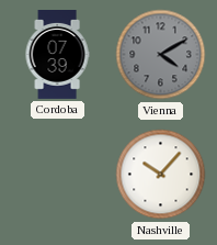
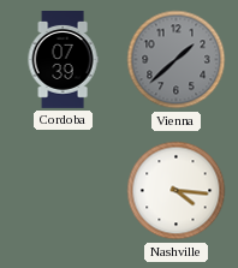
Vienna: 4:10 -> 1:38 (177, 60)
Nashville: 10:07 -> 4:16 (177, 191)
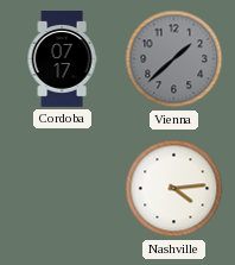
Cordoba: 07:39 -> 07:17 (62, 59)
Nashville: 4:16 -> 4:14 (174, 189)
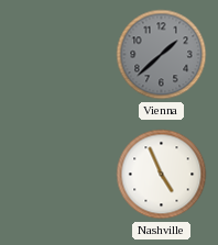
Cordoba: 07:17 -> none (62, 59)
Nashville: 4:14 -> 4:56 (162, 175)
